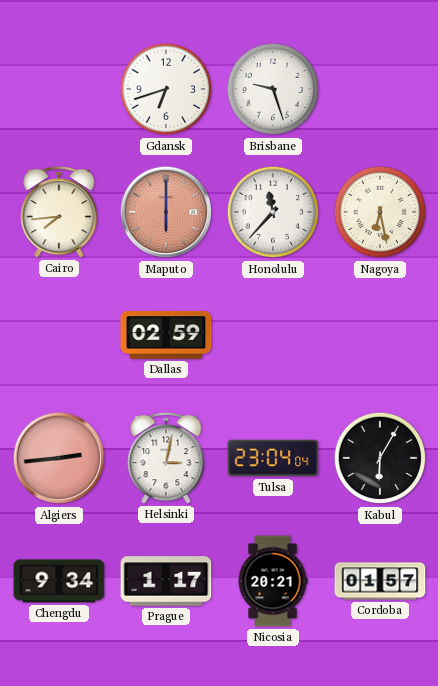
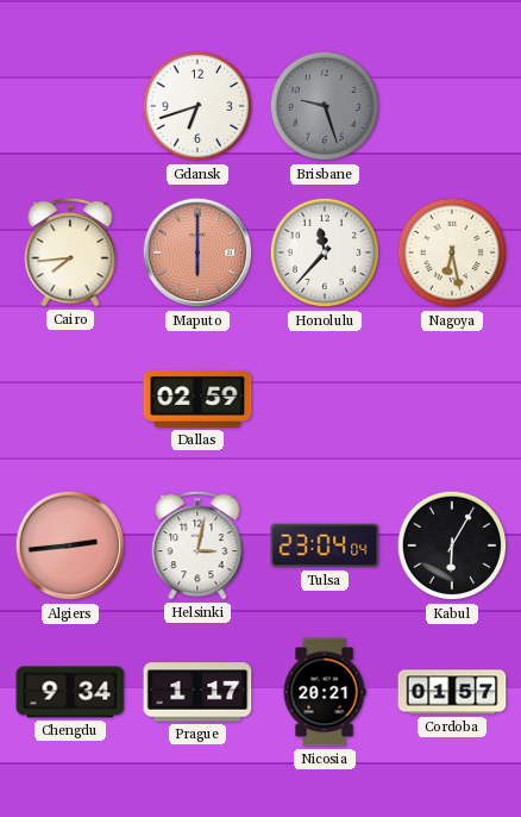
Brisbane dial: white -> grey (325, 106)
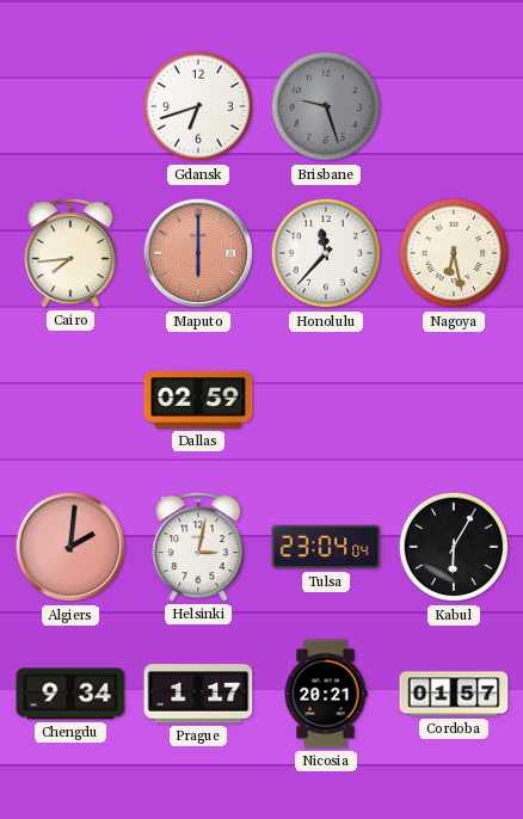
Algiers: 2:44 -> 2:01 (70, 547)
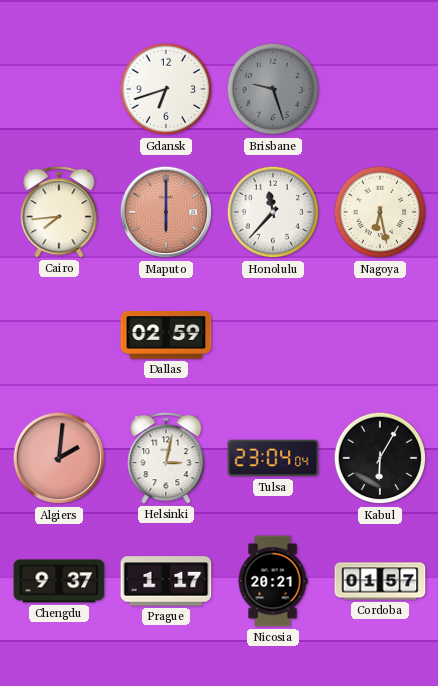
Chengdu: 9:34 -> 9:37 (59, 581)
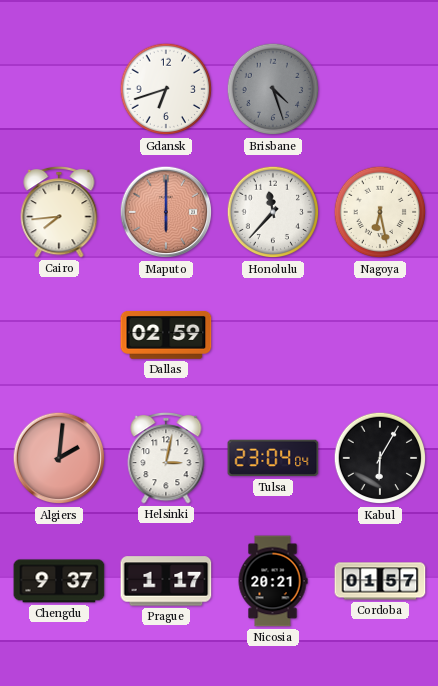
Brisbane: 9:27 -> 4:27 (273, 89)
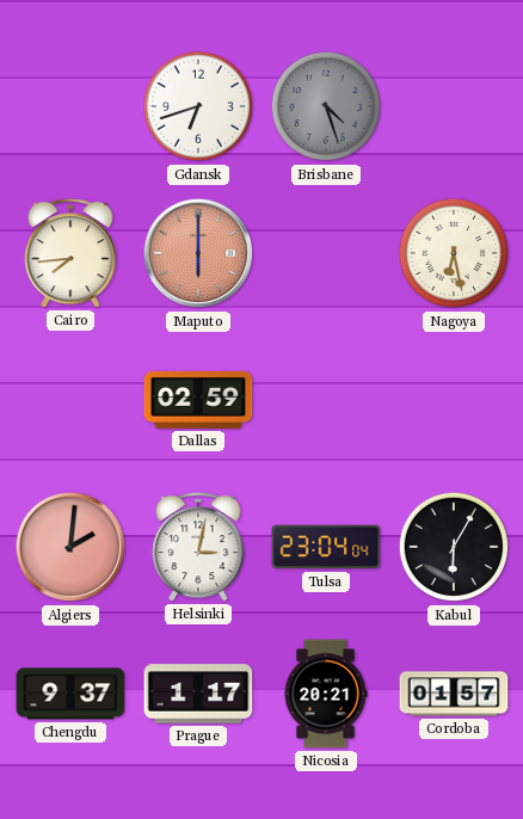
Honolulu: 11:37 -> none (273, 212)
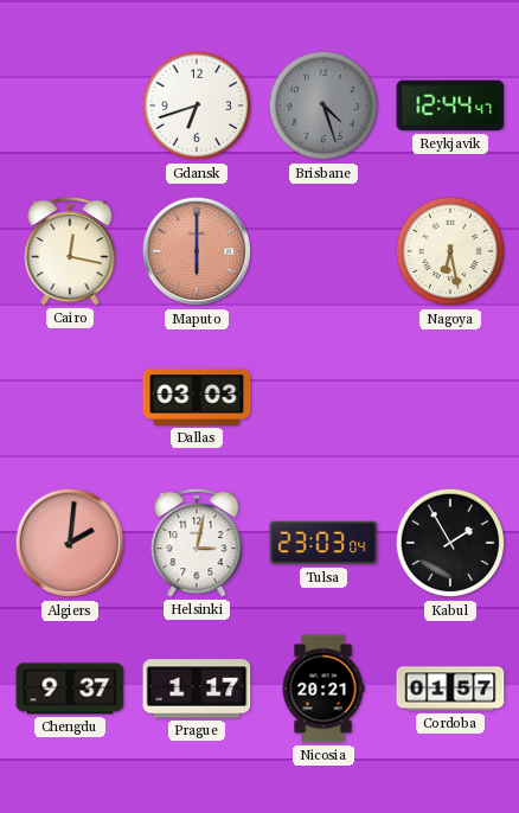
Reykjavik: none -> 12:44 (450, 105)
Cairo: 7:44 -> 12:17 (70, 251)
Dallas: 02:59 -> 03:03 (197, 397)
Tulsa: 23:04 -> 23:03 (323, 543)
Kabul: 6:05 -> 1:55 (450, 543)
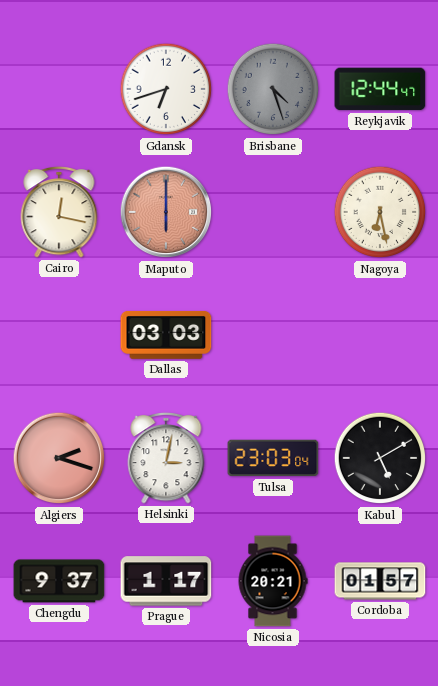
Algiers: 2:01 -> 2:18 (59, 458)
Kabul: 1:55 -> 5:10 (380, 458)
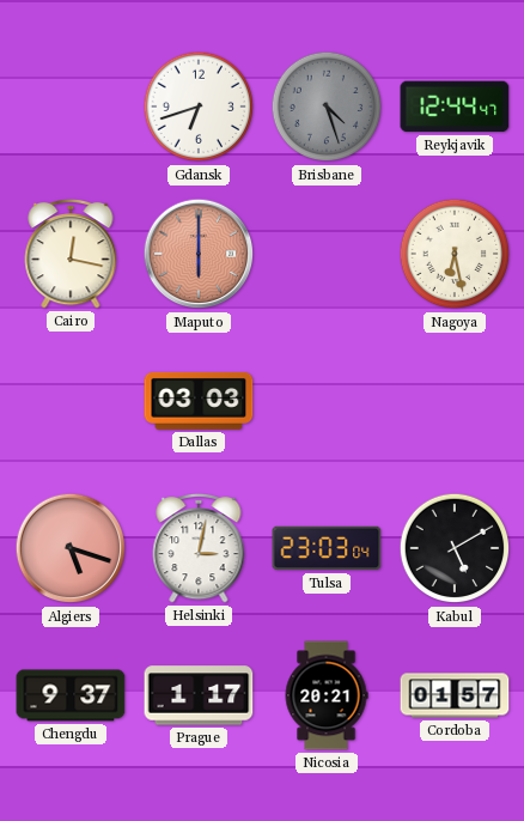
Algiers: 2:18 -> 5:18 (71, 548)
